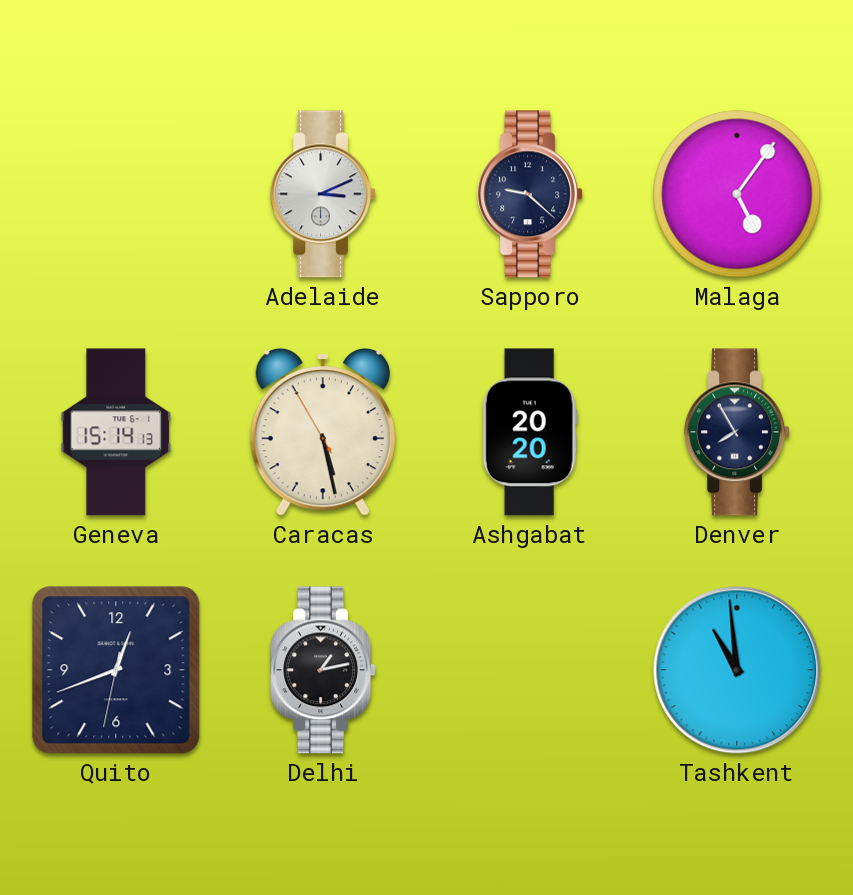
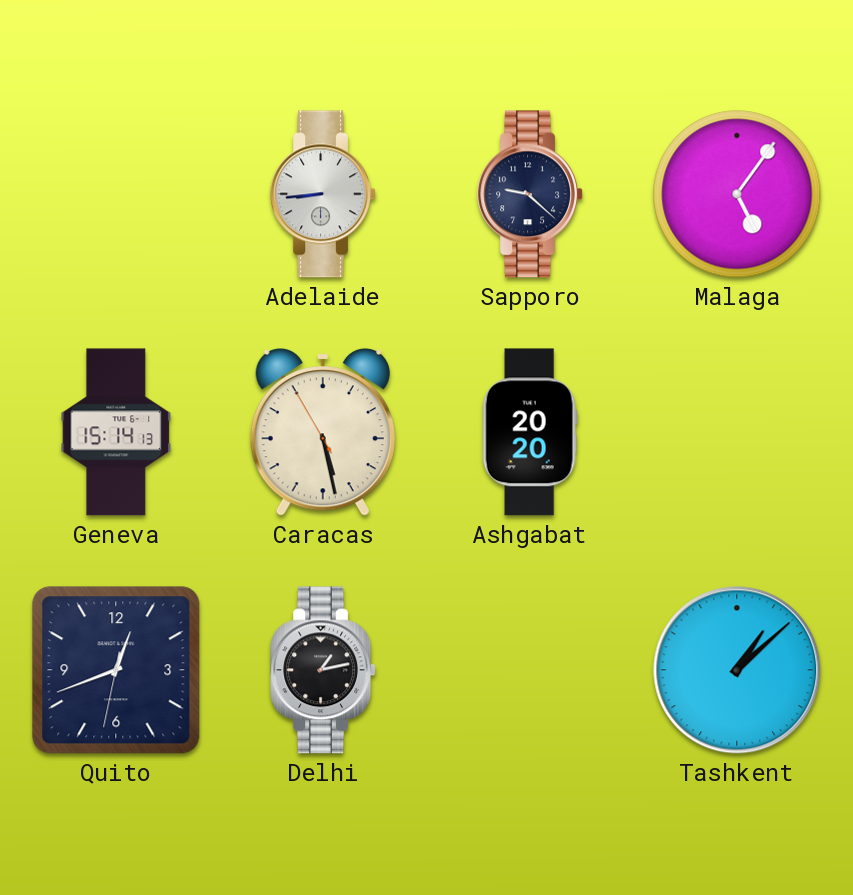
Adelaide: 3:11 -> 8:44 (323, 194)
Denver: 7:55 -> none (737, 432)
Tashkent: 10:59 -> 1:08 (737, 670)
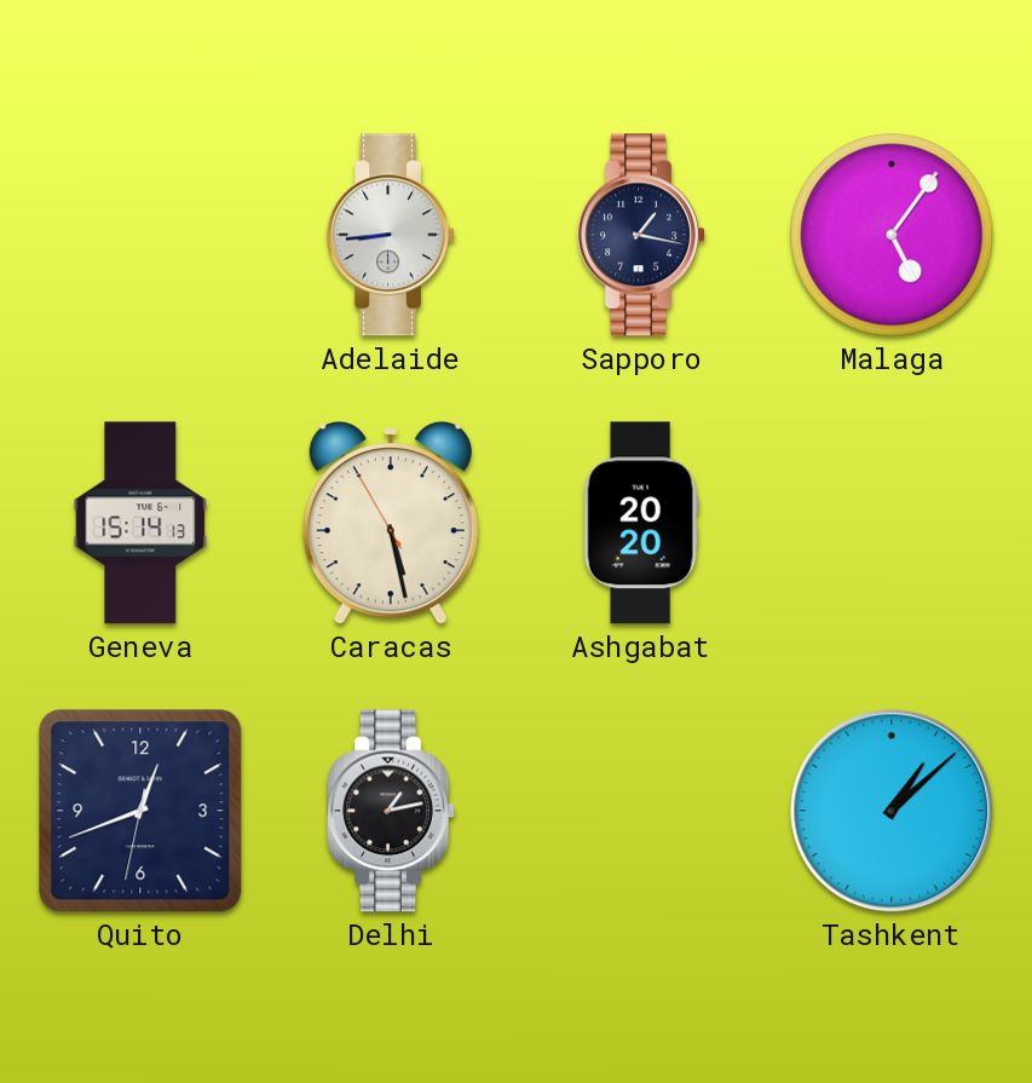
Sapporo: 9:22 -> 1:17 (641, 235)
